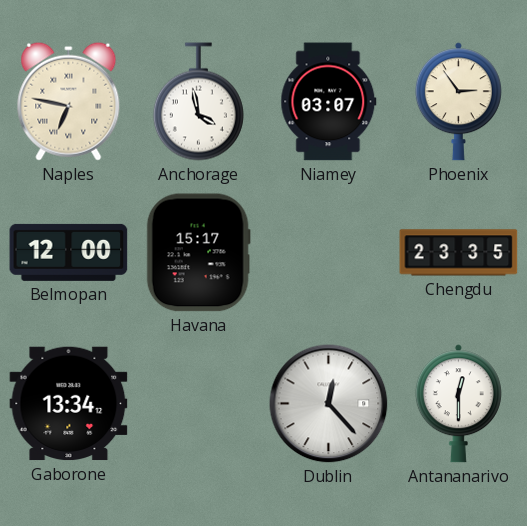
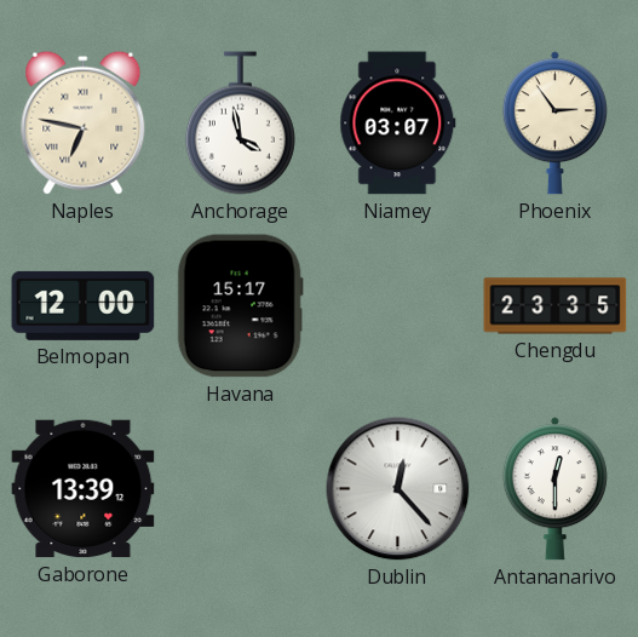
Gaborone: 13:34 -> 13:39 (84, 489)
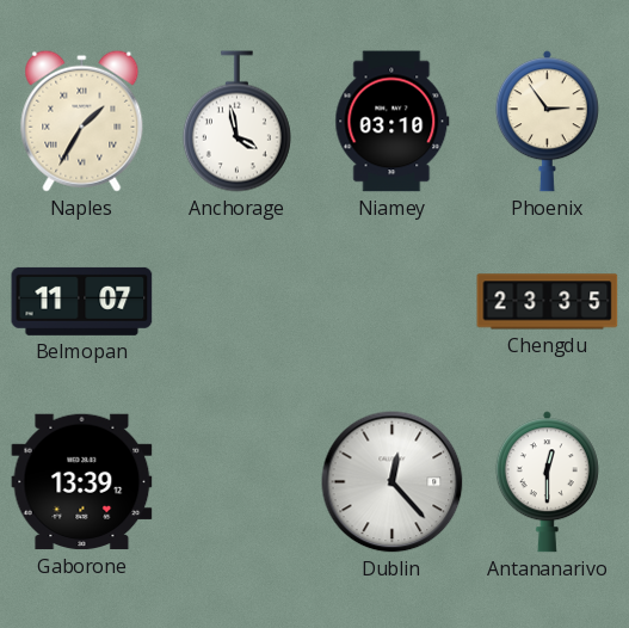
Naples: 6:47 -> 1:35 (82, 121)
Niamey: 03:07 -> 03:10 (393, 122)
Belmopan: 12:00 -> 11:07 (82, 301)
Havana: 15:17 -> none (240, 306)
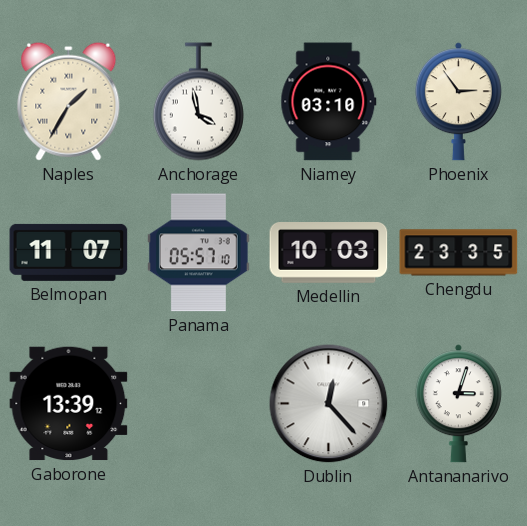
Panama: none -> 05:57 (198, 253)
Medellin: none -> 10:03 (329, 253)
Antananarivo: 12:30 -> 3:03 (458, 404)
